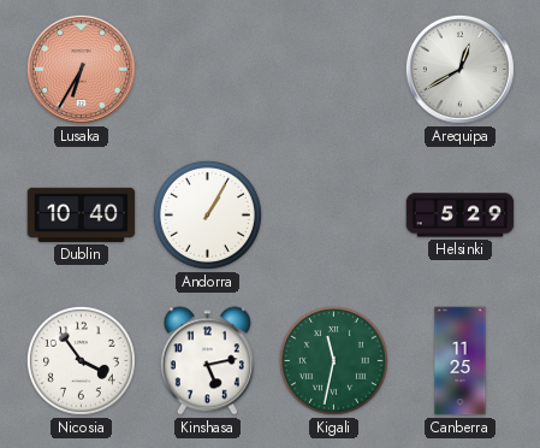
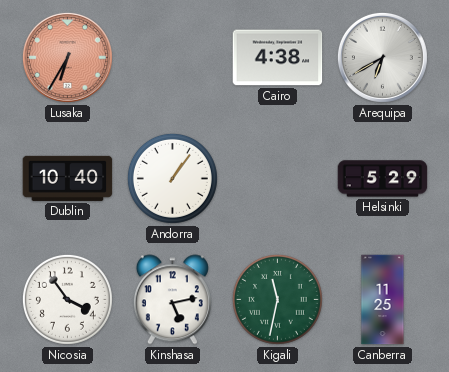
Cairo: none -> 4:38 (278, 58)
Arequipa: 12:40 -> 6:40 (382, 57)
Andorra: 1:05 -> 1:06 (172, 178)
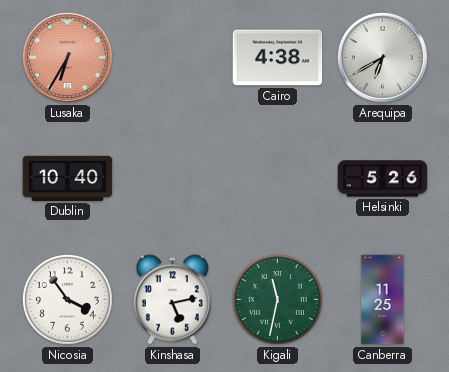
Andorra: 1:06 -> none (172, 178)
Helsinki: 5:29 -> 5:26 (383, 179)
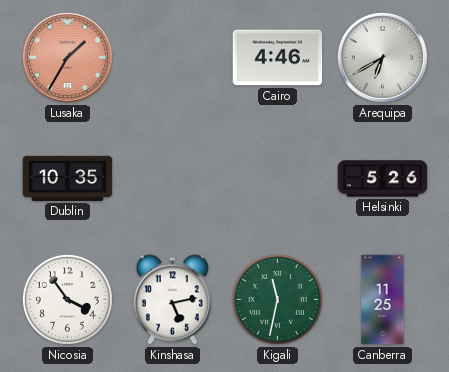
Lusaka: 6:35 -> 1:35 (67, 57)
Cairo: 4:38 -> 4:46 (278, 58)
Dublin: 10:40 -> 10:35 (68, 178)
